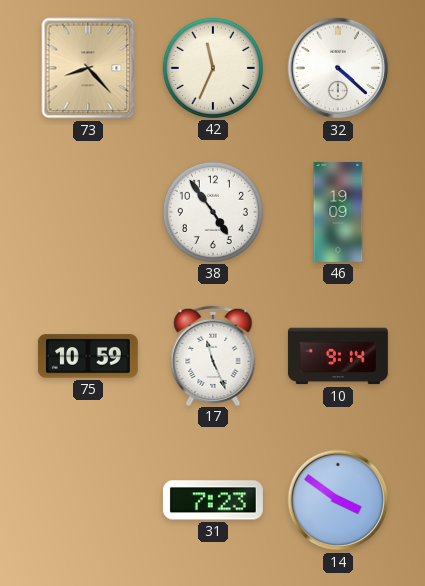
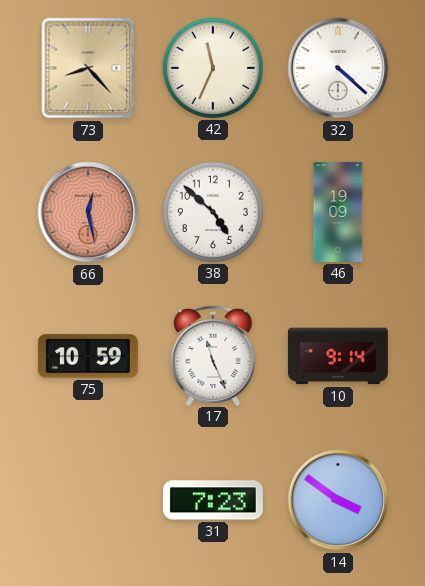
66: none -> 12:28 (88, 212)
38: 4:54 -> 4:52 (213, 212)
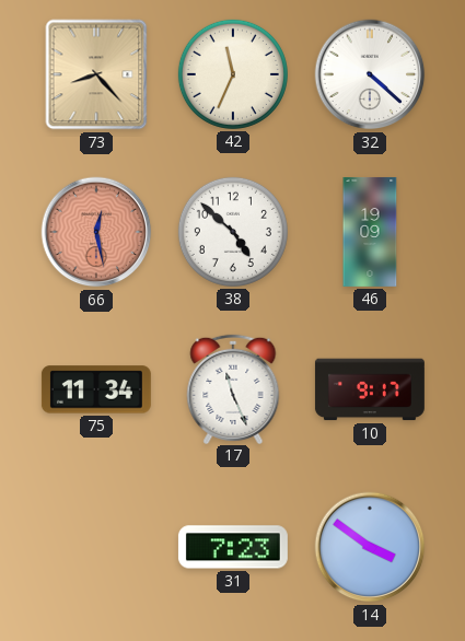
75: 10:59 -> 11:34 (96, 389)
10: 9:14 -> 9:17 (370, 389)
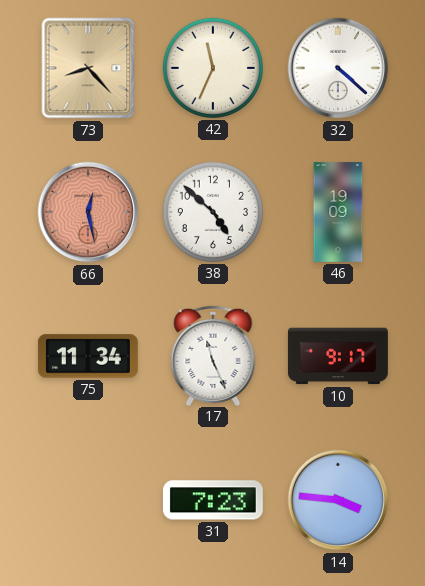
14: 3:51 -> 3:46 (338, 500)
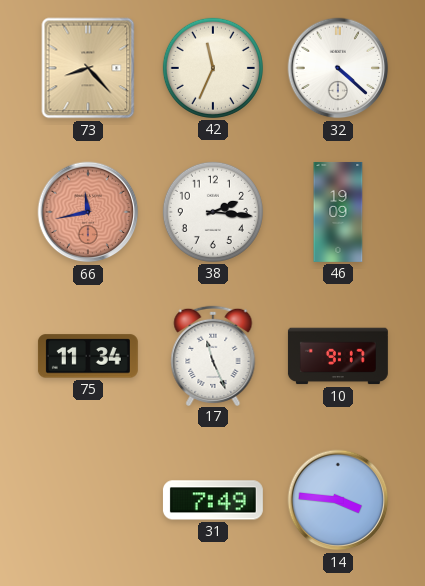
66: 12:28 -> 11:43 (88, 212)
38: 4:52 -> 2:16 (213, 212)
31: 7:23 -> 7:49 (213, 500)
